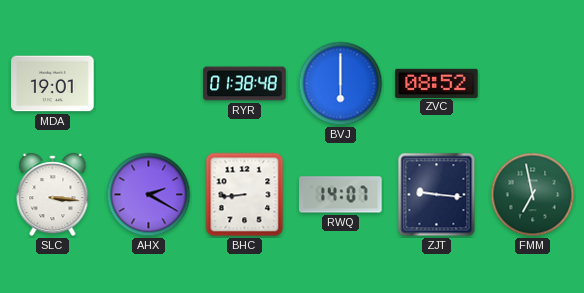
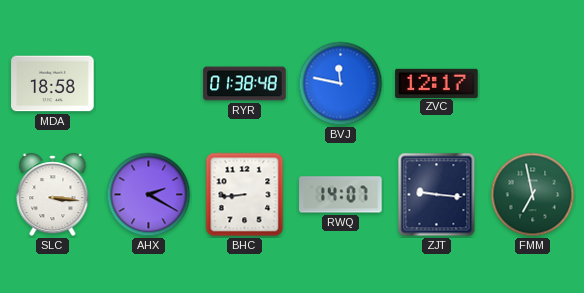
MDA: 19:01 -> 18:58 (53, 84)
BVJ: 6:00 -> 11:47 (341, 84)
ZVC: 08:52 -> 12:17 (437, 83)
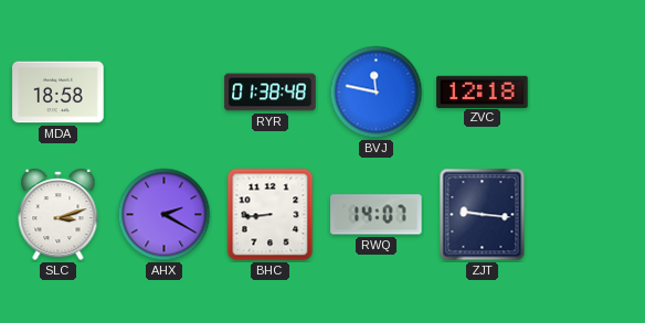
ZVC: 12:17 -> 12:18 (483, 91)
SLC: 3:16 -> 3:12 (59, 215)
FMM: 6:58 -> none (533, 195)
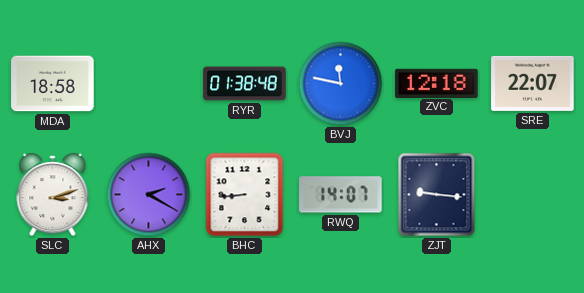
SRE: none -> 22:07 (533, 83)
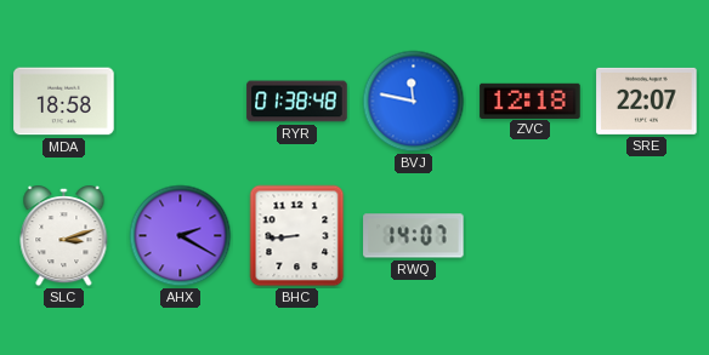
ZJT: 9:16 -> none (437, 195)
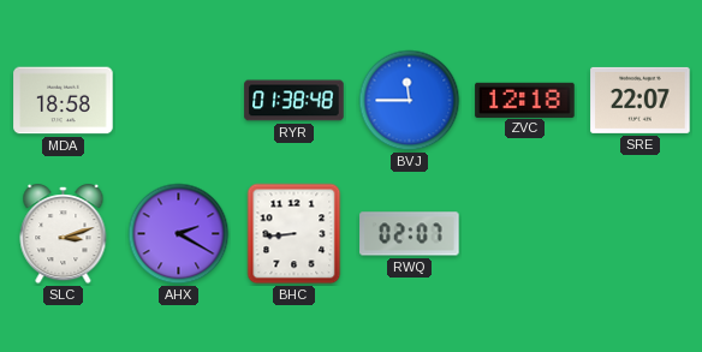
BVJ: 11:47 -> 11:45 (410, 101)
RWQ: 14:07 -> 02:07 (410, 234)
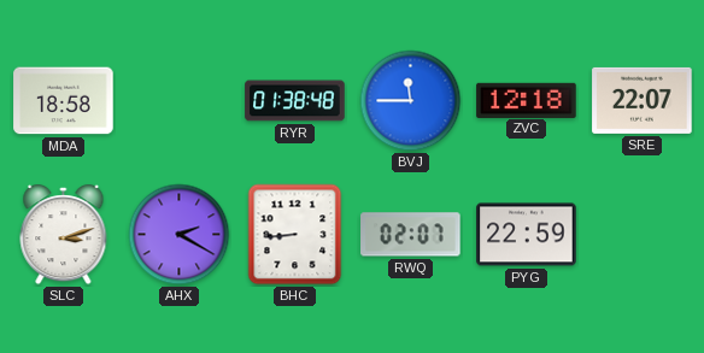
PYG: none -> 22:59 (527, 235)
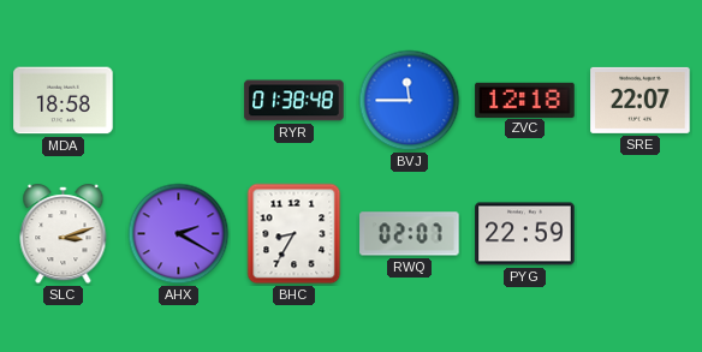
BHC: 8:44 -> 8:35 (295, 234)
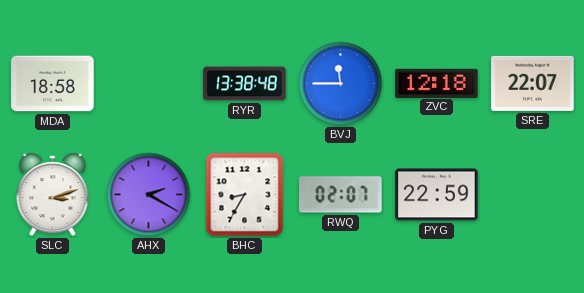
RYR: 01:38 -> 13:38 (245, 84)
